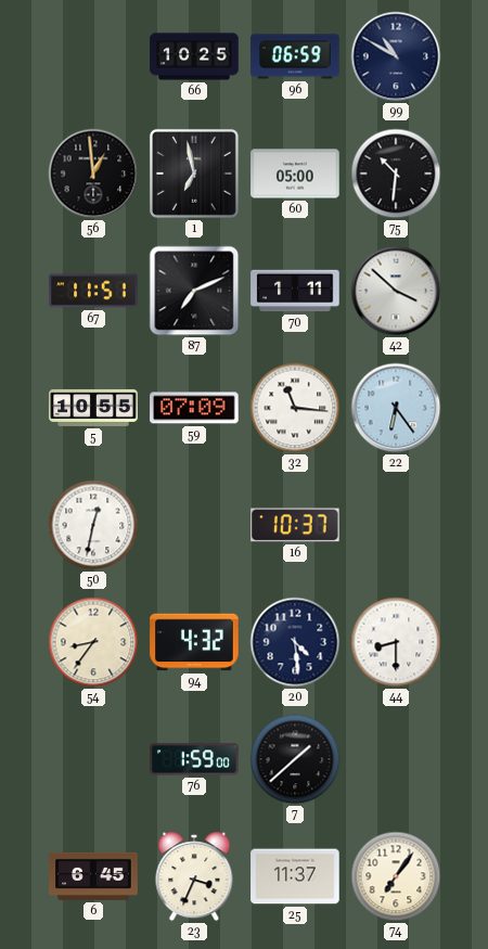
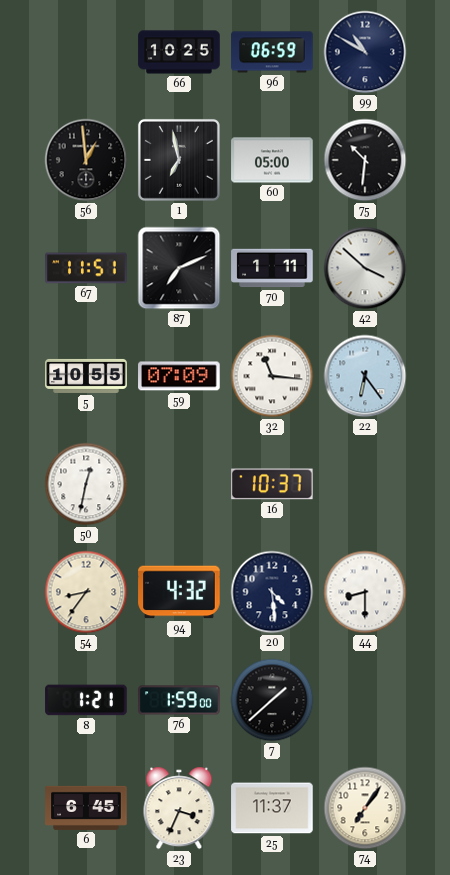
8: none -> 1:21 (86, 700)
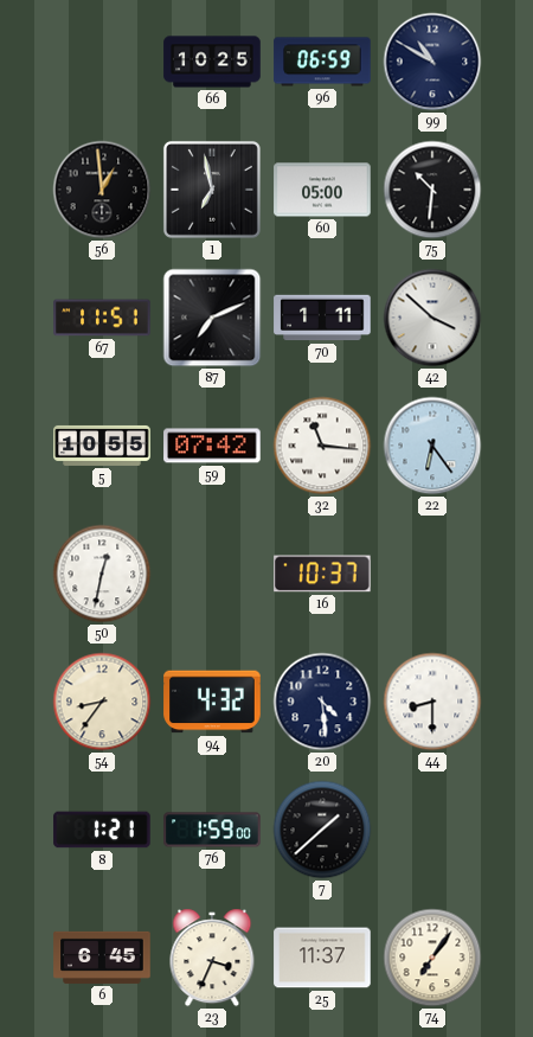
59: 07:09 -> 07:42 (212, 446)
